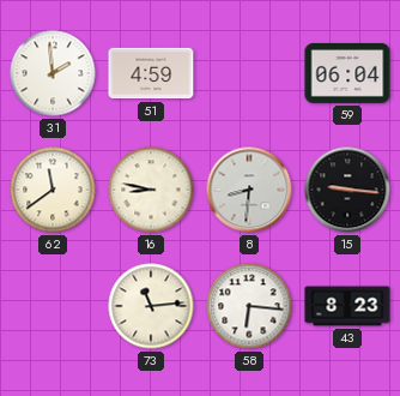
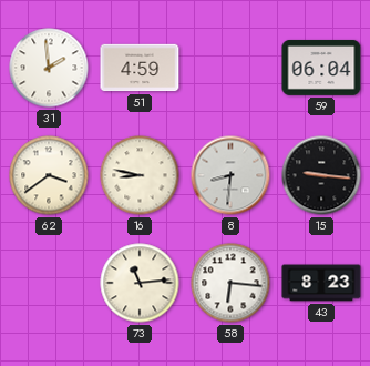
62: 11:39 -> 3:39 (49, 175)
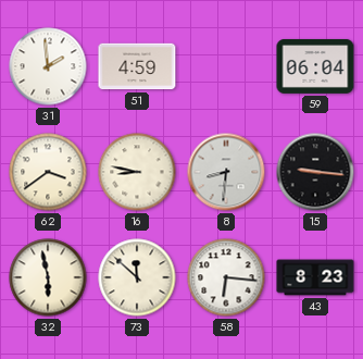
32: none -> 5:58 (48, 277)
73: 11:14 -> 11:52 (137, 277)
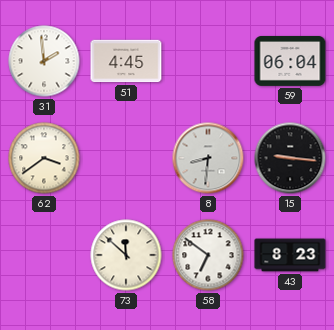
51: 4:59 -> 4:45 (126, 61)
16: 8:47 -> none (137, 172)
32: 5:58 -> none (48, 277)
58: 6:16 -> 6:51 (208, 255)
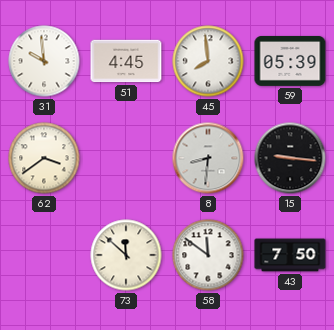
31: 1:59 -> 9:59 (44, 61)
45: none -> 7:59 (208, 61)
59: 06:04 -> 05:39 (290, 61)
58: 6:51 -> 11:51 (208, 255)
43: 8:23 -> 7:50 (290, 255)
